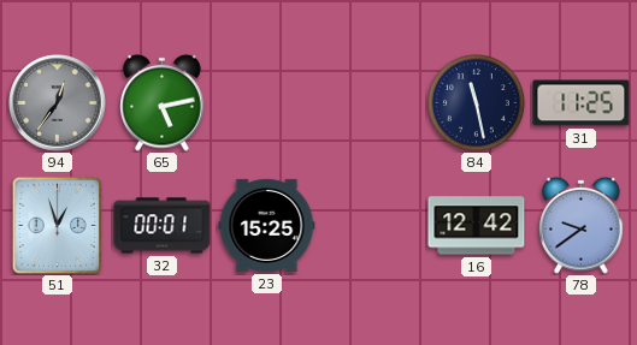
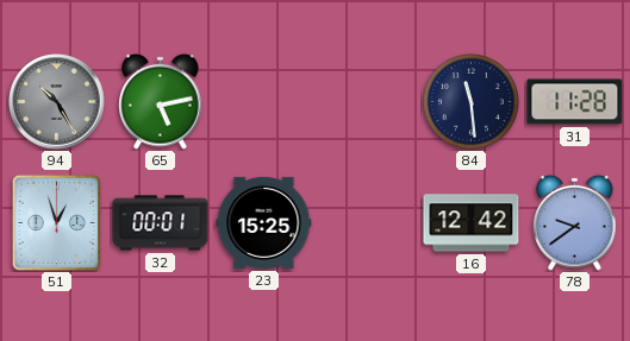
94: 12:36 -> 10:25 (57, 102)
84: 11:28 -> 11:29 (470, 101)
31: 11:25 -> 11:28 (575, 102)
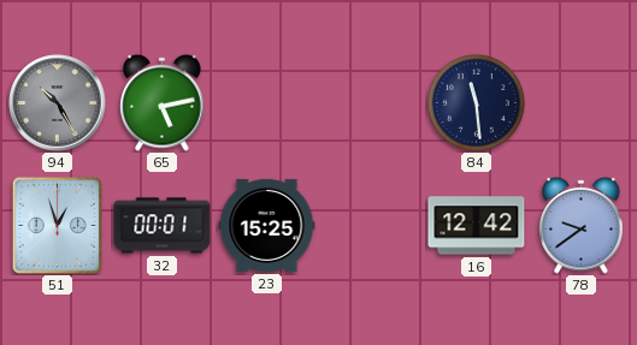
31: 11:28 -> none (575, 102)
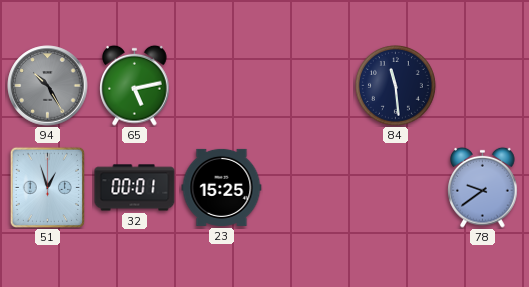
16: 12:42 -> none (477, 226)
